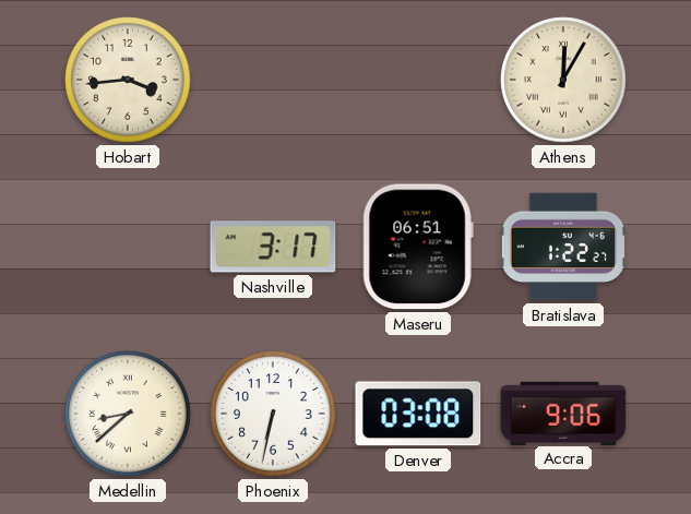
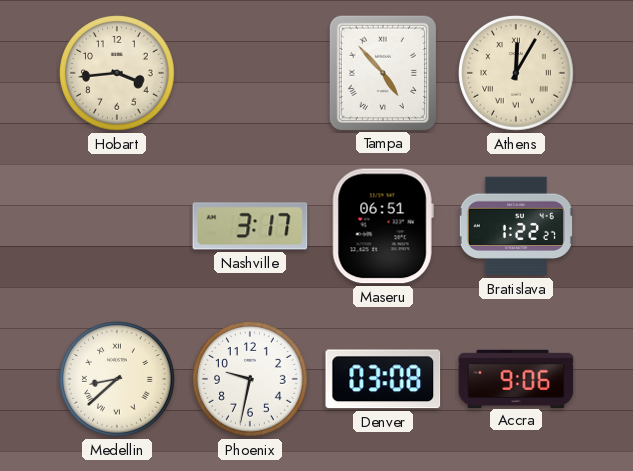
Tampa: none -> 4:53 (382, 72)
Phoenix: 6:32 -> 9:32 (250, 379)
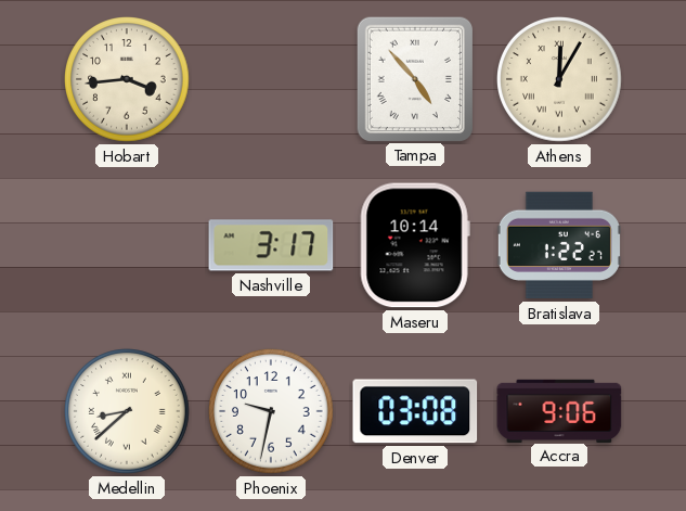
Maseru: 06:51 -> 10:14 (415, 245)
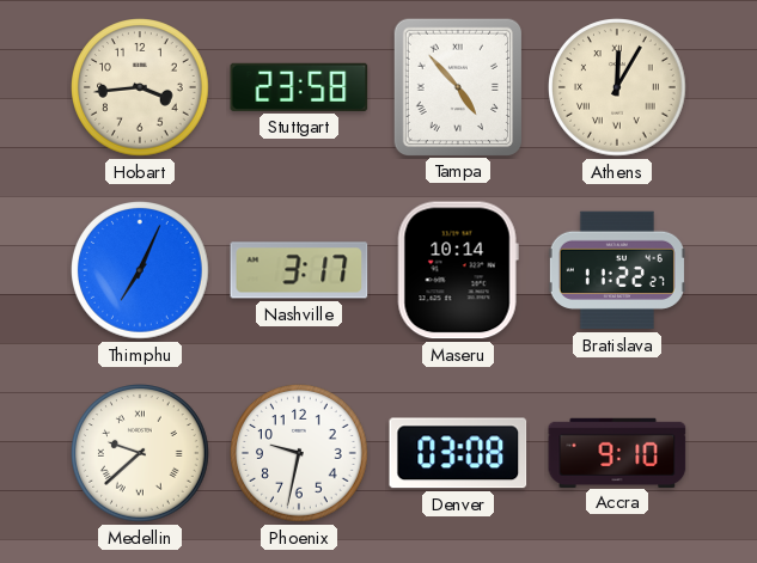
Stuttgart: none -> 23:58 (299, 87)
Thimphu: none -> 7:04 (140, 270)
Bratislava: 1:22 -> 11:22 (617, 270)
Medellin: 8:38 -> 9:38 (140, 453)
Accra: 9:06 -> 9:10 (617, 452)
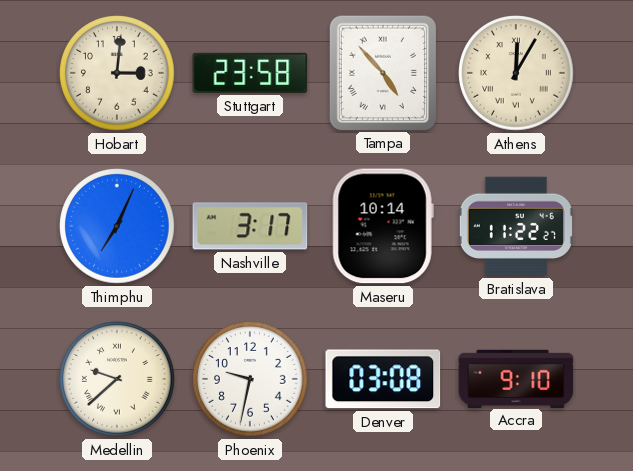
Hobart: 3:44 -> 3:01 (117, 73)
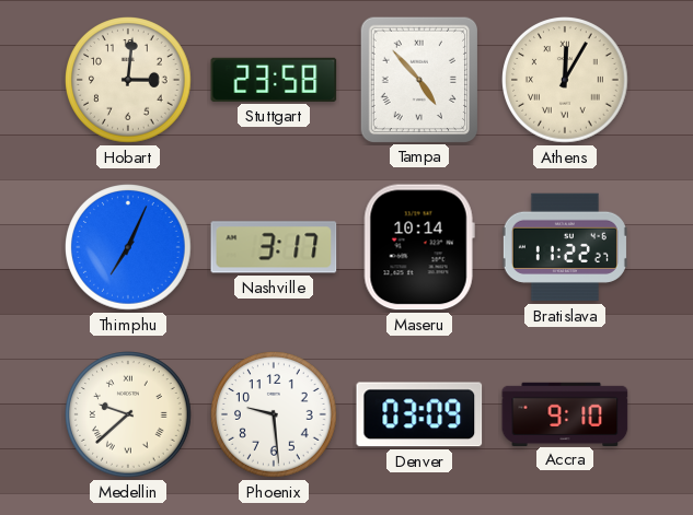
Phoenix: 9:32 -> 9:29 (274, 414)
Denver: 03:08 -> 03:09 (419, 414)
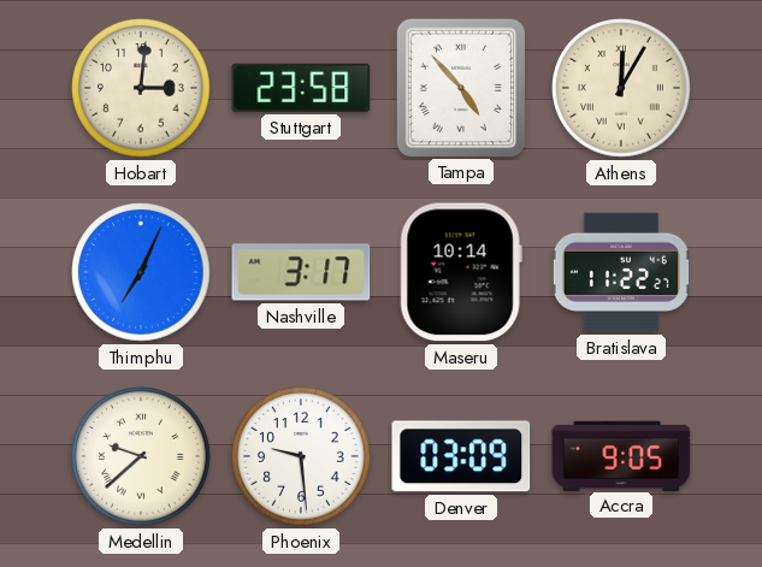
Accra: 9:10 -> 9:05 (621, 455)
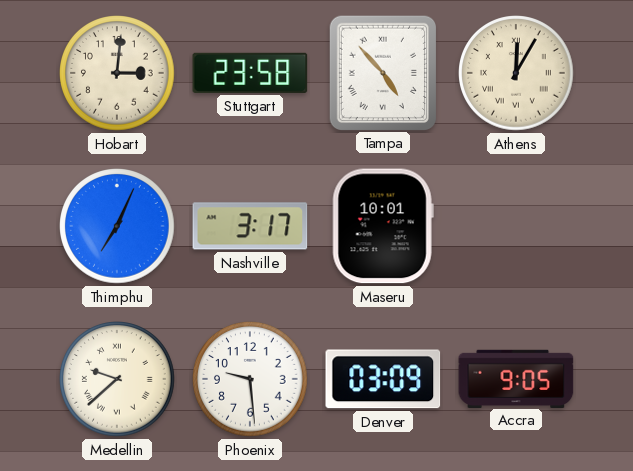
Maseru: 10:14 -> 10:01 (383, 226)
Bratislava: 11:22 -> none (621, 272)
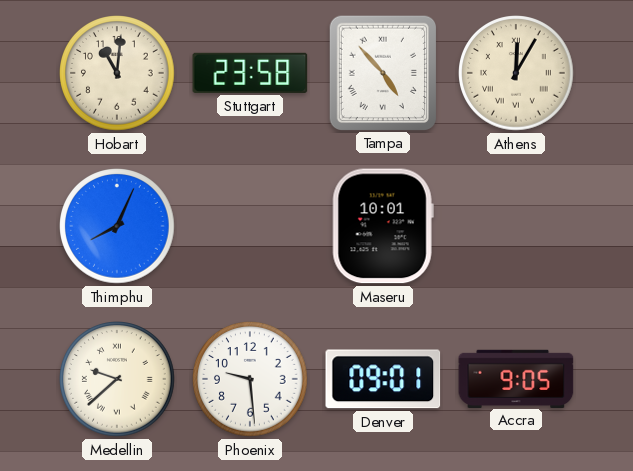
Hobart: 3:01 -> 11:01 (117, 73)
Thimphu: 7:04 -> 8:04 (117, 226)
Nashville: 3:17 -> none (250, 226)
Denver: 03:09 -> 09:01 (383, 379)
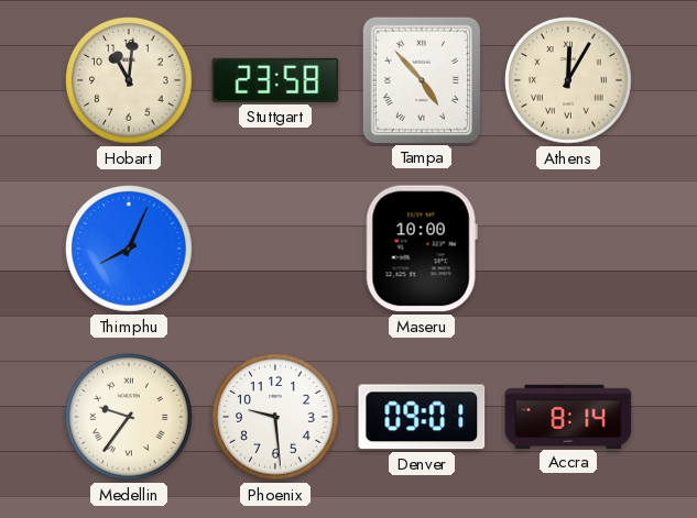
Maseru: 10:01 -> 10:00 (422, 249)
Medellin: 9:38 -> 9:36 (129, 417)
Accra: 9:05 -> 8:14 (568, 416)
